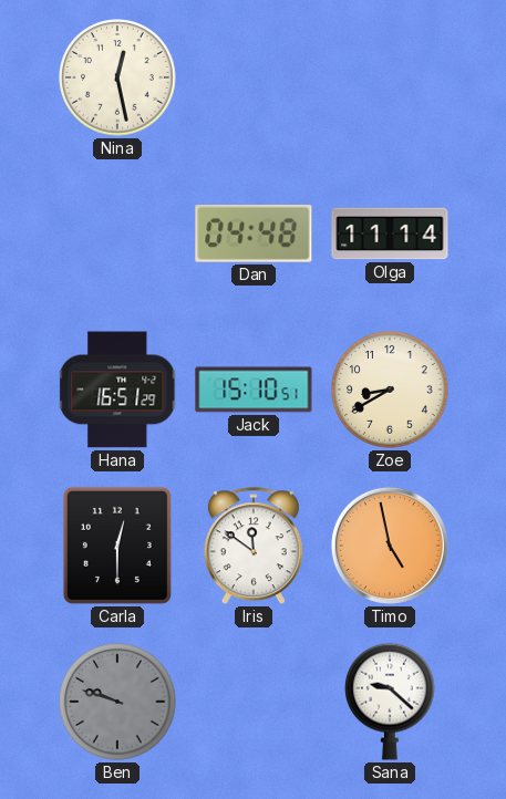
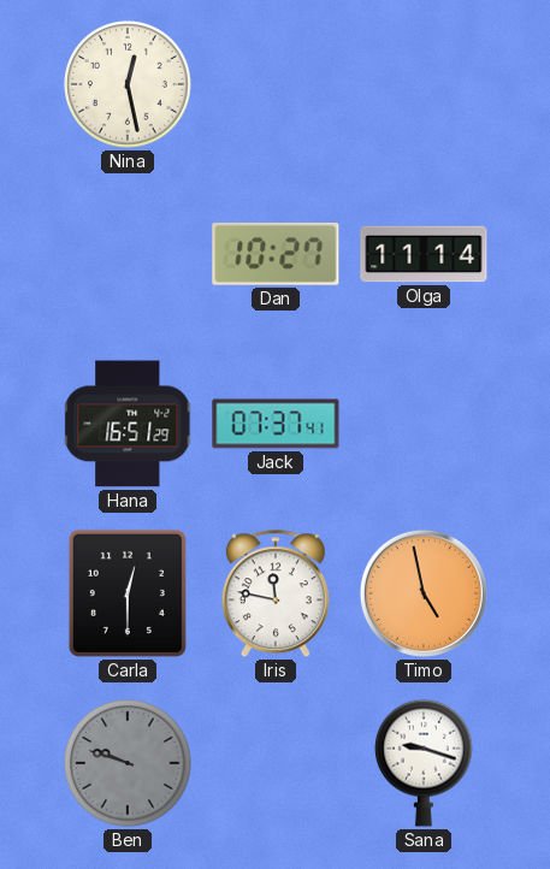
Dan: 04:48 -> 10:27 (276, 254)
Jack: 15:10 -> 07:37 (276, 424)
Zoe: 8:40 -> none (390, 390)
Iris: 11:51 -> 11:47 (276, 595)
Sana: 9:22 -> 9:18 (425, 763)
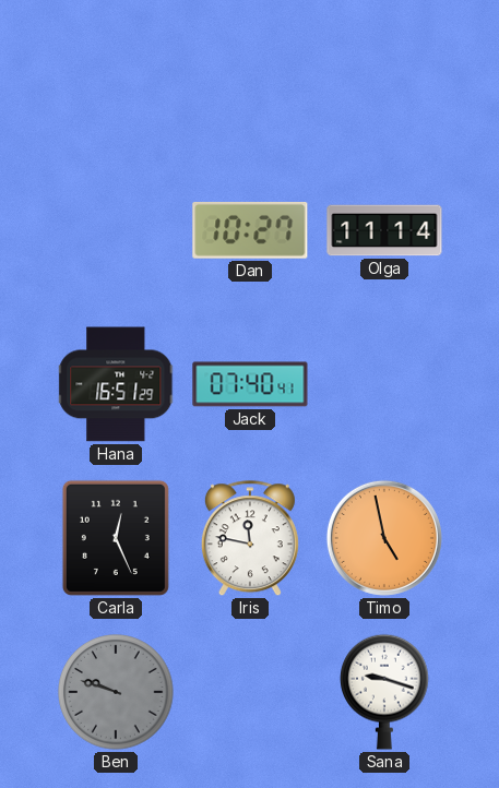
Nina: 12:28 -> none (128, 84)
Jack: 07:37 -> 07:40 (250, 384)
Carla: 12:30 -> 12:26 (116, 538)
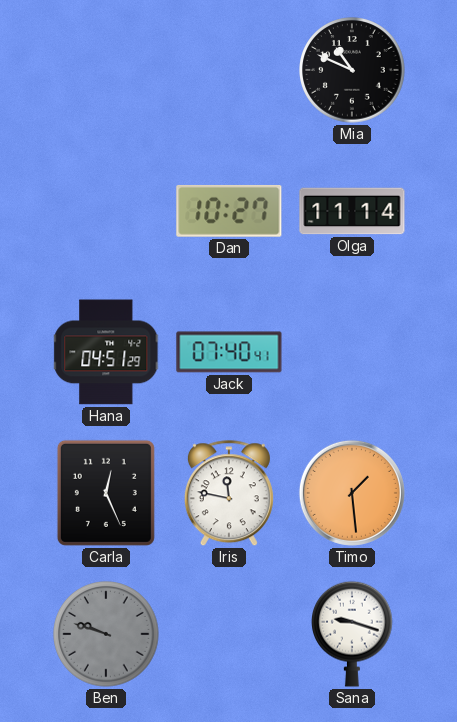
Mia: none -> 10:49 (352, 70)
Hana: 16:51 -> 04:51 (107, 352)
Timo: 4:58 -> 1:29 (352, 493)
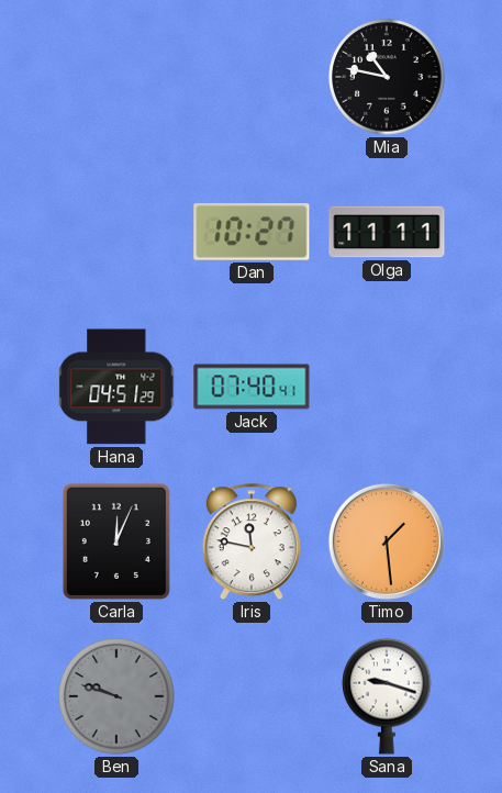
Mia: 10:49 -> 10:47 (387, 77)
Olga: 11:14 -> 11:11 (387, 232)
Carla: 12:26 -> 12:04 (116, 541)
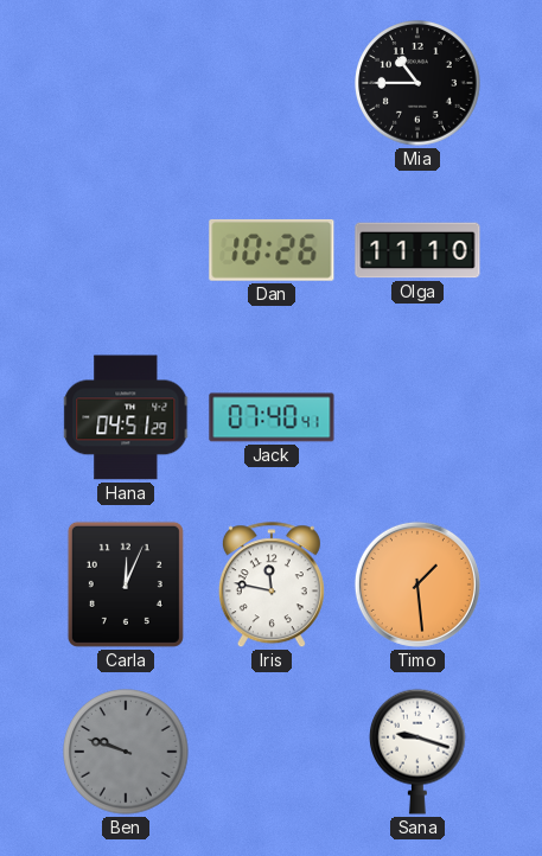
Mia: 10:47 -> 10:45 (417, 83)
Dan: 10:27 -> 10:26 (272, 250)
Olga: 11:11 -> 11:10 (417, 250)
